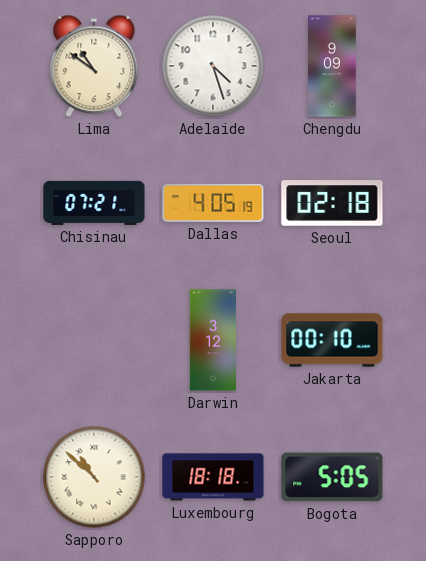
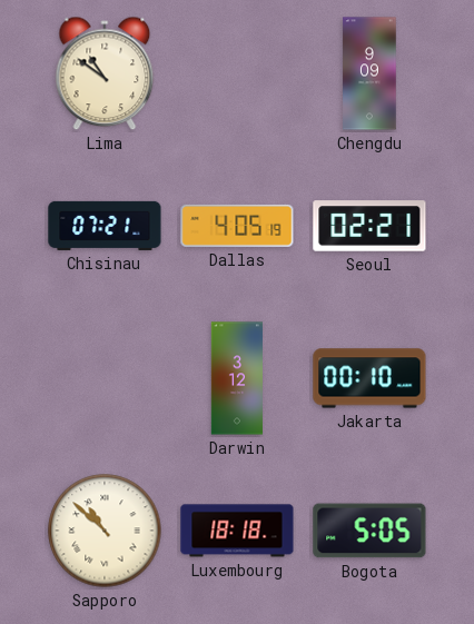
Adelaide: 4:27 -> none (213, 66)
Seoul: 02:18 -> 02:21 (369, 226)
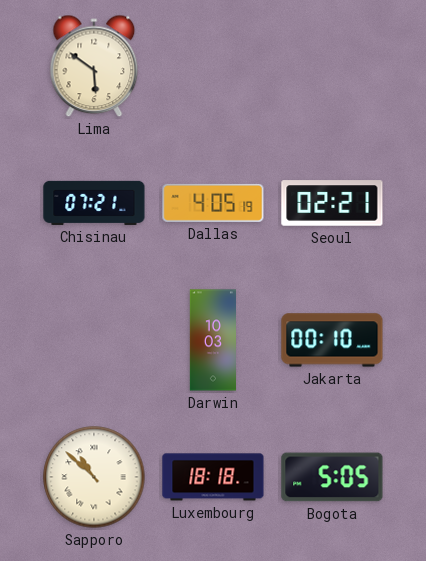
Lima: 10:51 -> 5:51 (94, 66)
Chengdu: 9:09 -> none (369, 73)
Darwin: 3:12 -> 10:03 (212, 340)
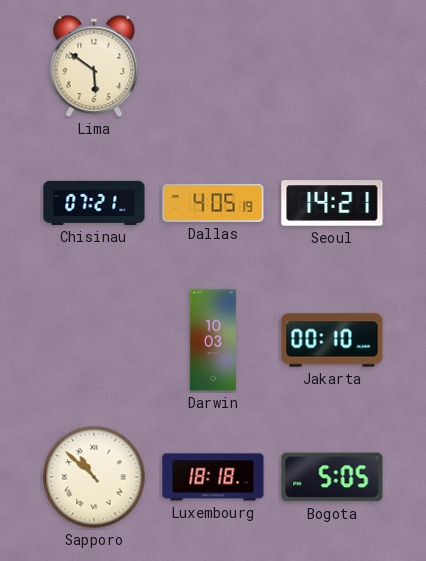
Seoul: 02:21 -> 14:21 (332, 203)
